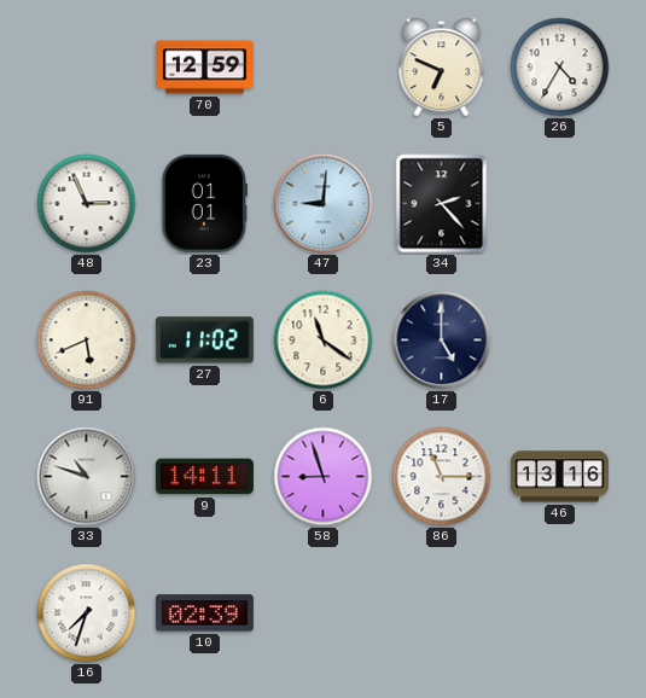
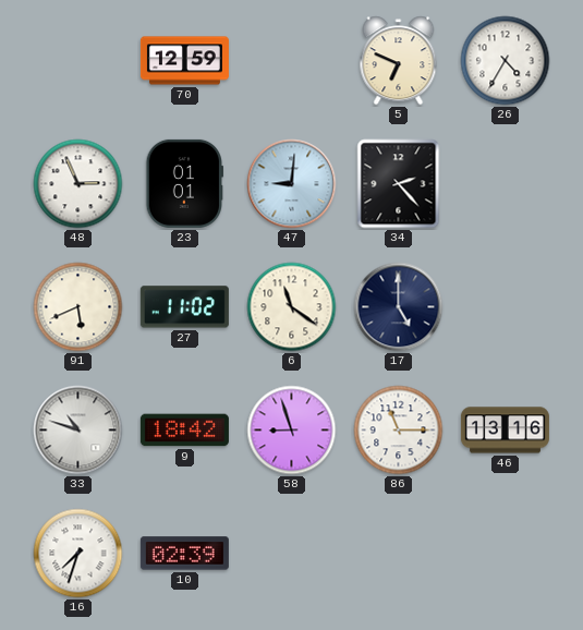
9: 14:11 -> 18:42 (184, 431)
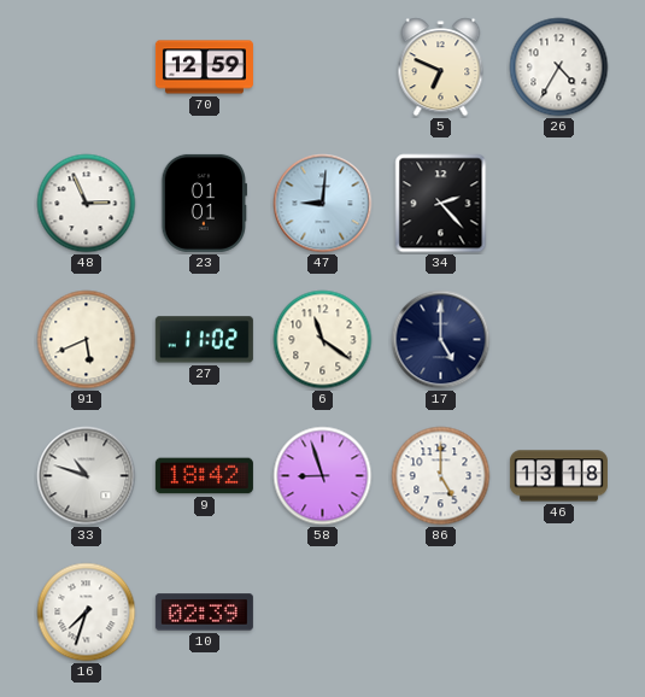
86: 11:15 -> 5:00 (441, 476)
46: 13:16 -> 13:18 (558, 476)
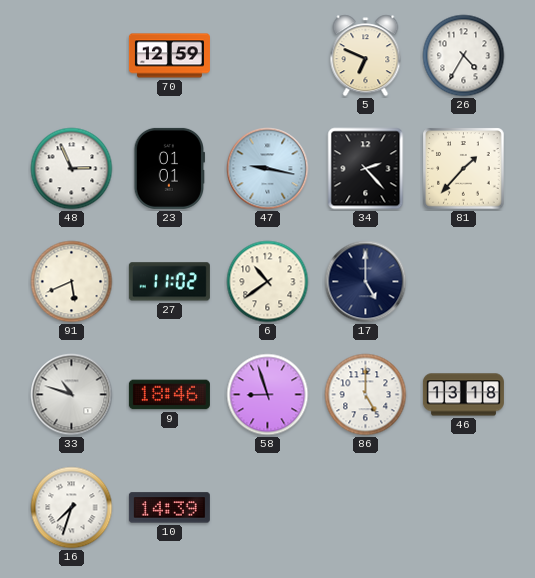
47: 9:01 -> 9:17 (268, 169)
81: none -> 1:37 (464, 169)
6: 11:21 -> 10:39 (268, 282)
9: 18:42 -> 18:46 (169, 395)
10: 02:39 -> 14:39 (169, 508)
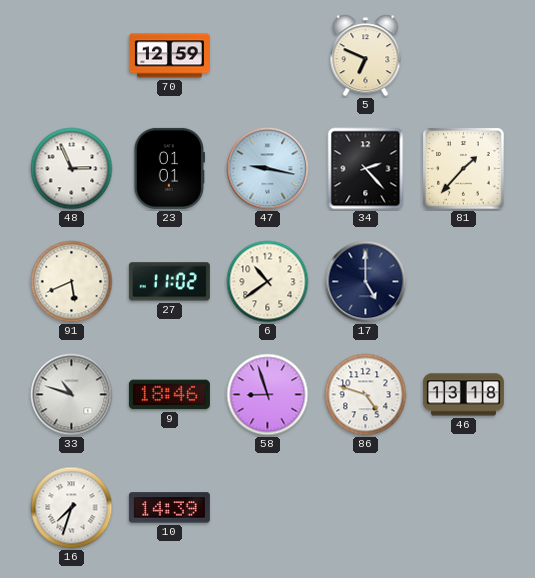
26: 4:35 -> none (464, 56)
86: 5:00 -> 4:48 (366, 395)
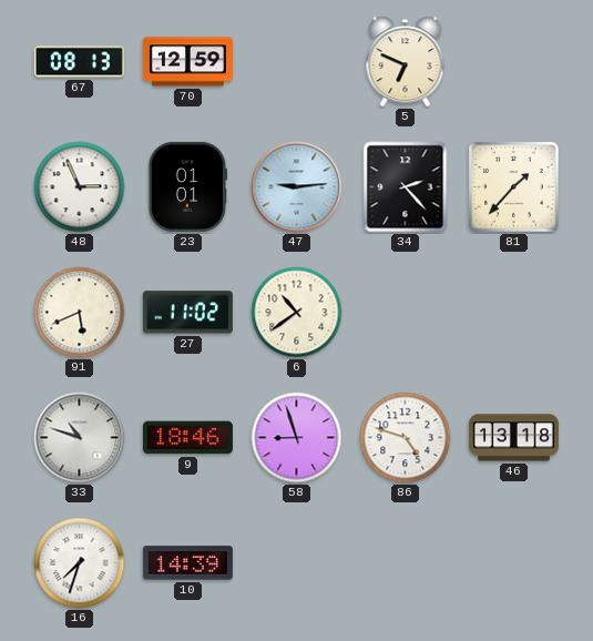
67: none -> 08:13 (79, 62)
47: 9:17 -> 9:14 (297, 187)
17: 5:00 -> none (366, 282)
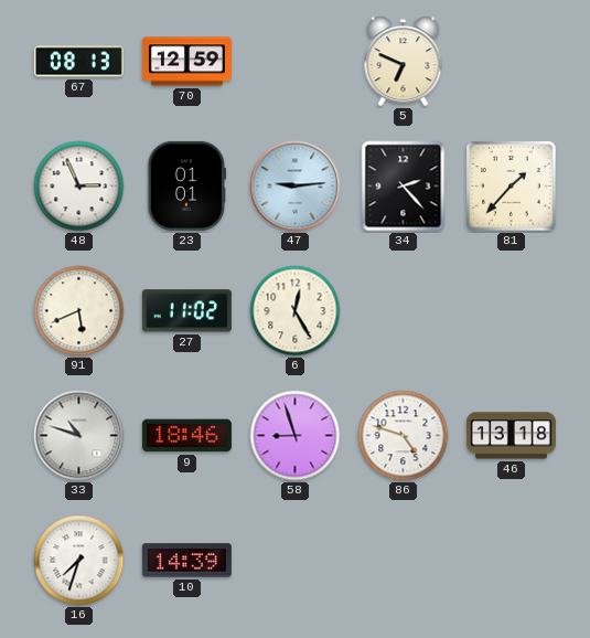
6: 10:39 -> 12:25 (296, 311)
